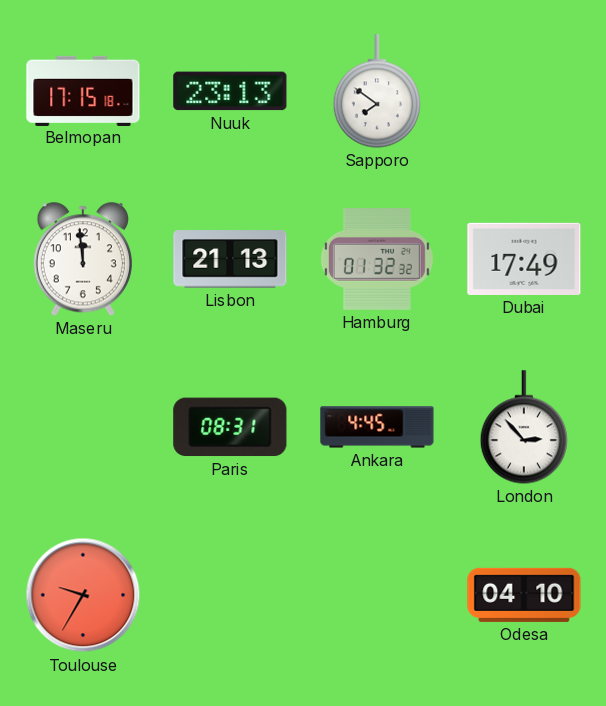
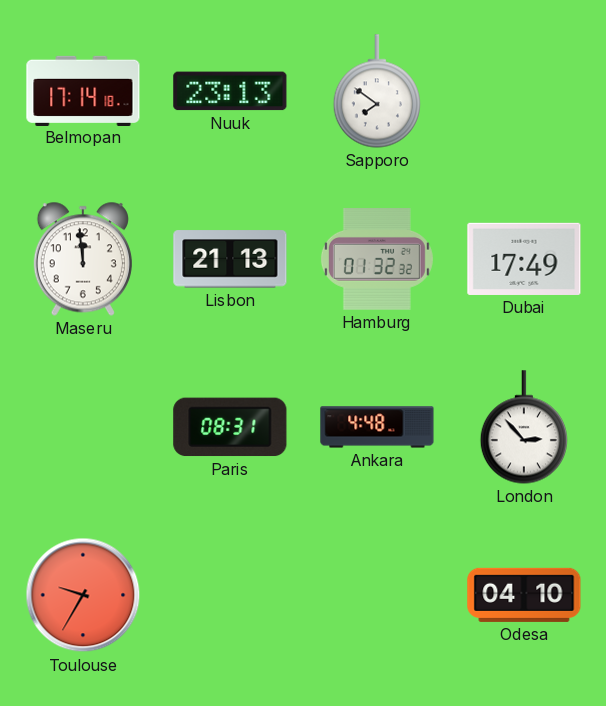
Belmopan: 17:15 -> 17:14 (83, 90)
Ankara: 4:45 -> 4:48 (377, 427)
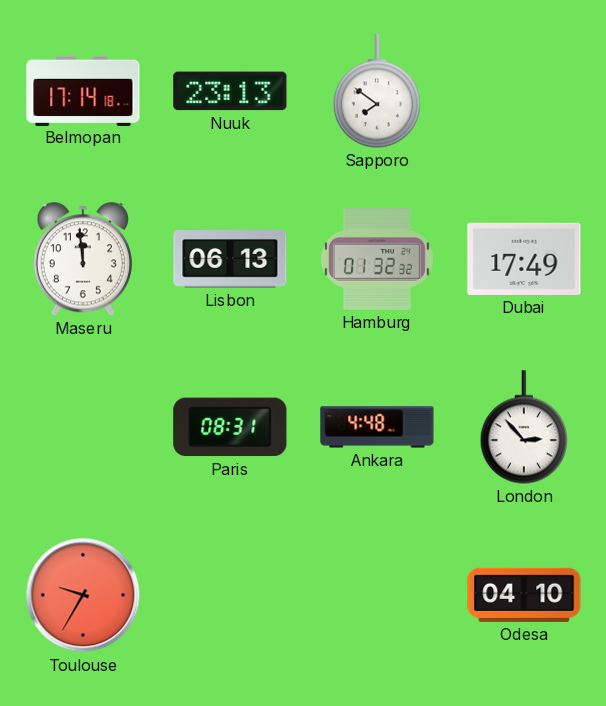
Lisbon: 21:13 -> 06:13 (230, 259)
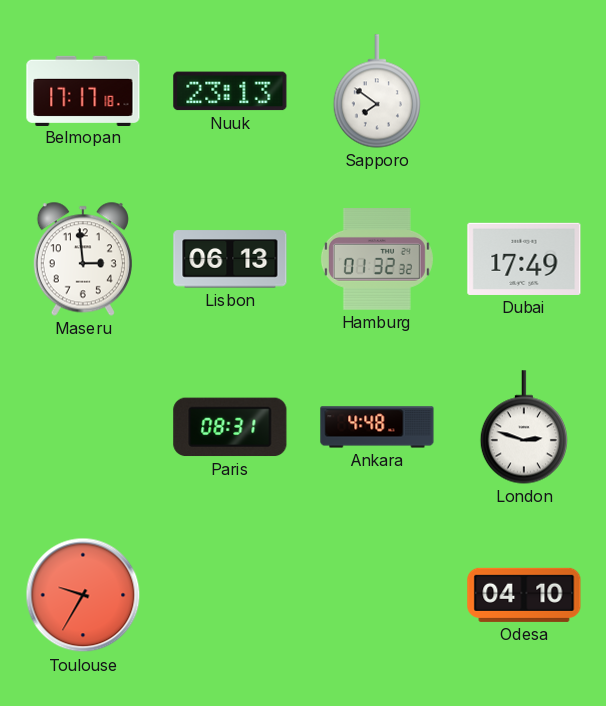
Belmopan: 17:14 -> 17:17 (83, 90)
Maseru: 11:59 -> 2:59 (83, 259)
London: 2:53 -> 2:48 (524, 427)
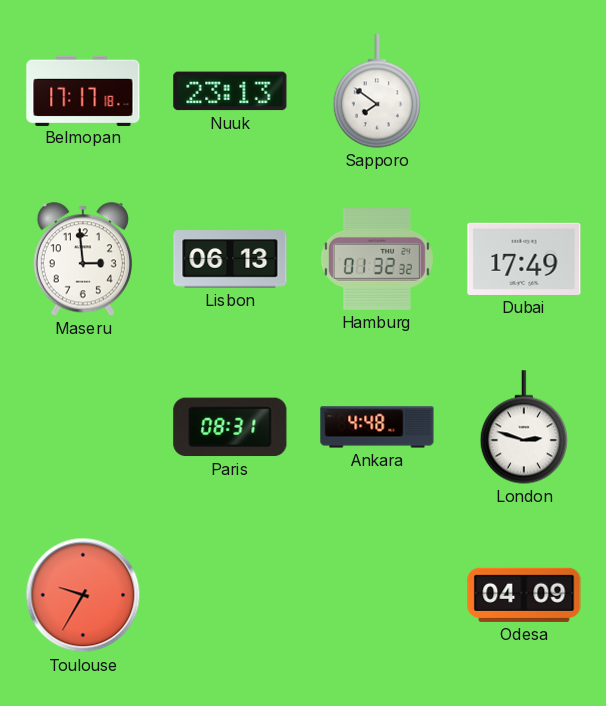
Odesa: 04:10 -> 04:09 (524, 595)
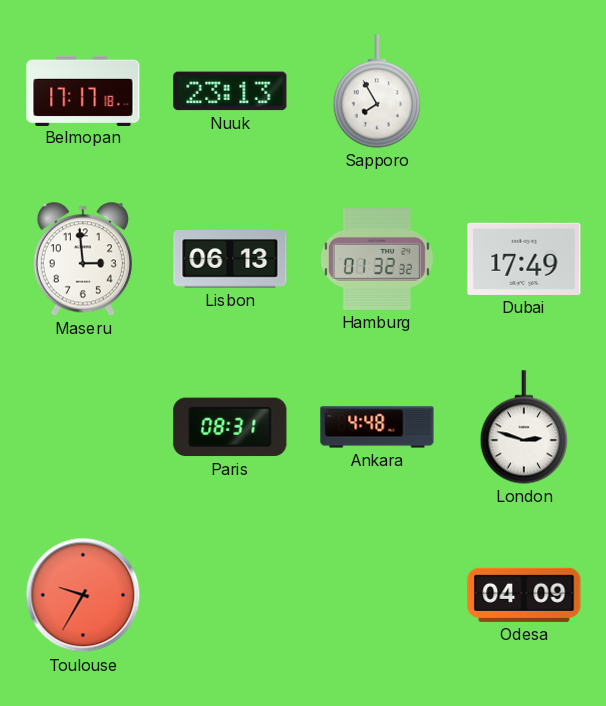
Sapporo: 7:51 -> 7:55 (377, 91)
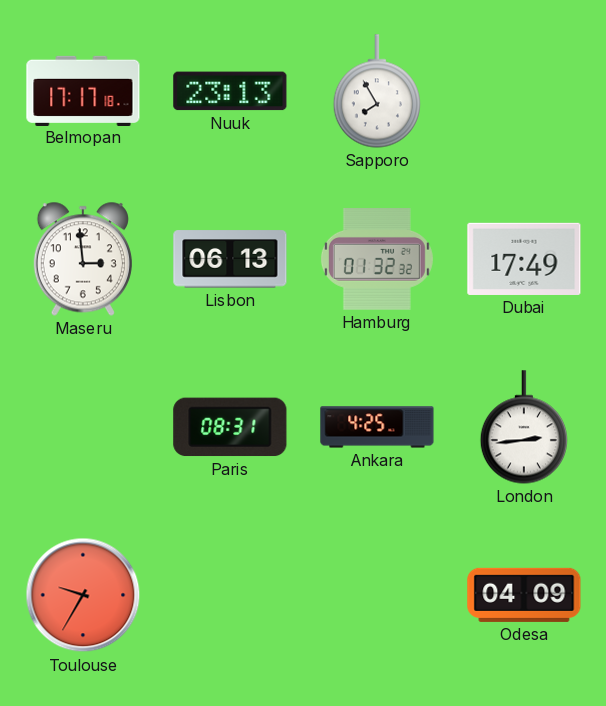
Ankara: 4:48 -> 4:25 (377, 427)
London: 2:48 -> 2:44 (524, 427)
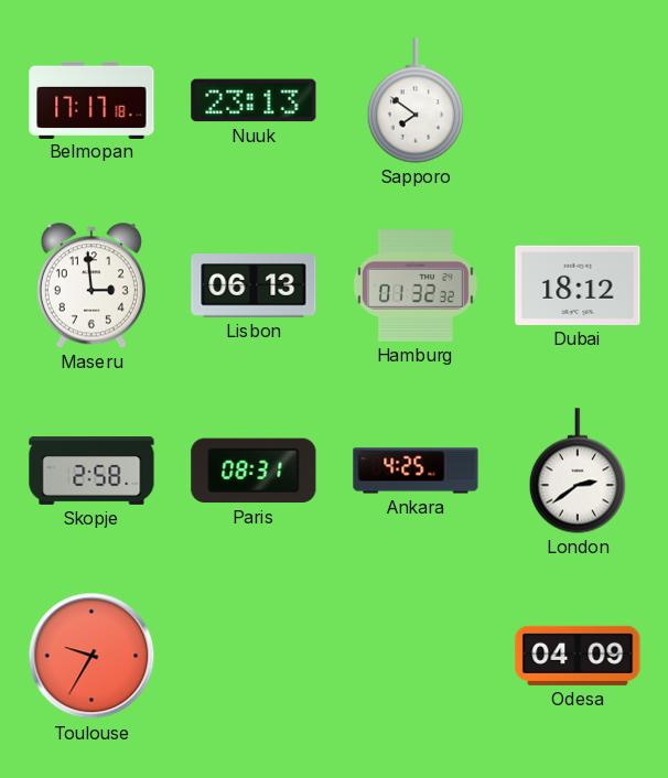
Sapporo: 7:55 -> 7:51 (416, 100)
Dubai: 17:49 -> 18:12 (578, 285)
Skopje: none -> 2:58 (91, 472)
London: 2:44 -> 2:39 (578, 471)
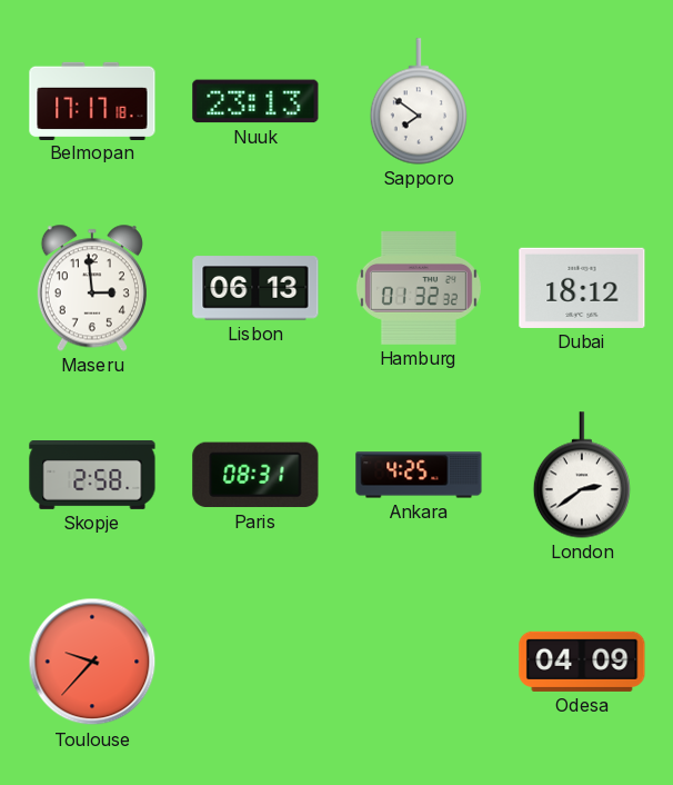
Toulouse: 9:35 -> 9:37 (92, 662)
